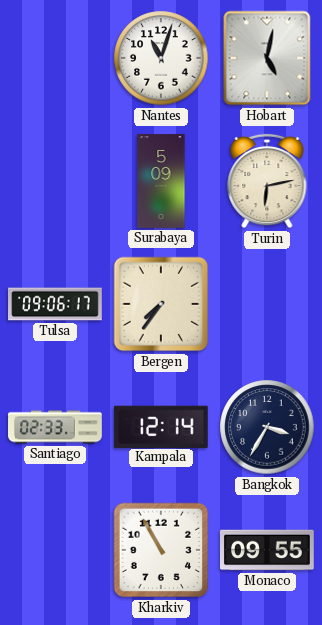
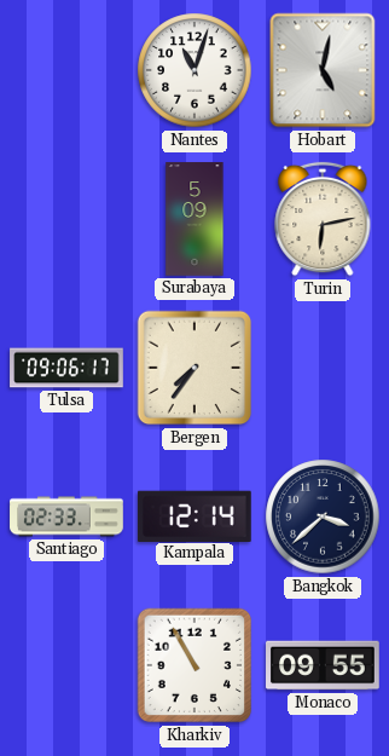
Bangkok: 3:35 -> 3:38 (323, 516)
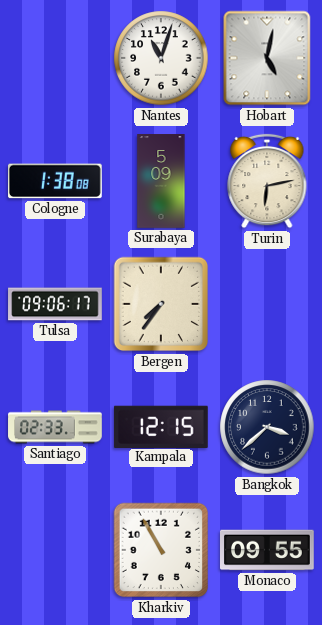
Cologne: none -> 1:38 (56, 181)
Kampala: 12:14 -> 12:15 (161, 426)
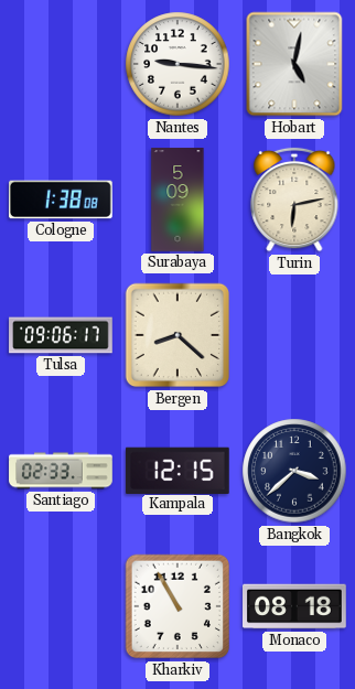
Nantes: 11:03 -> 9:16 (177, 64)
Bergen: 7:36 -> 8:22 (177, 335)
Monaco: 09:55 -> 08:18 (294, 606)
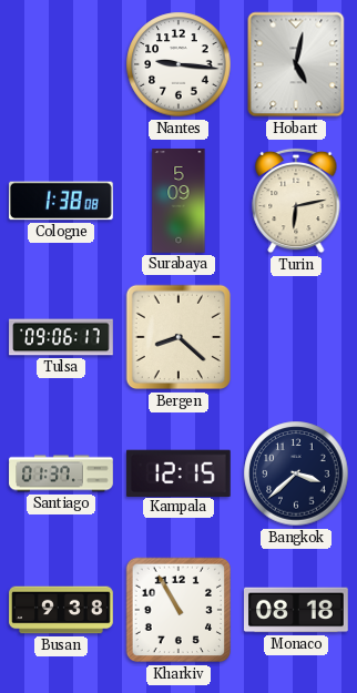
Santiago: 02:33 -> 01:37 (61, 473)
Busan: none -> 9:38 (61, 610)
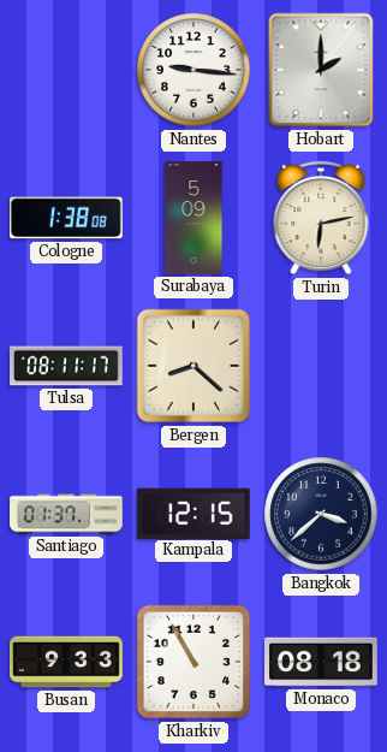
Hobart: 5:02 -> 2:00 (321, 70)
Tulsa: 09:06 -> 08:11 (66, 366)
Busan: 9:38 -> 9:33 (66, 662)
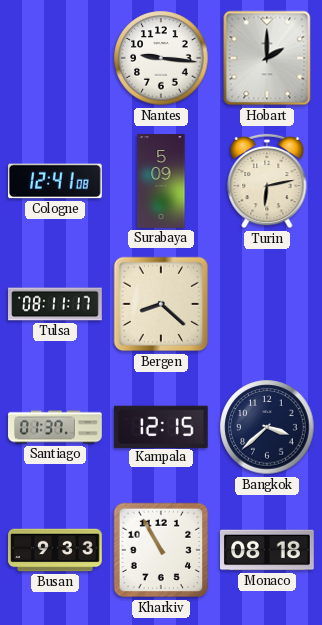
Cologne: 1:38 -> 12:41 (56, 181)
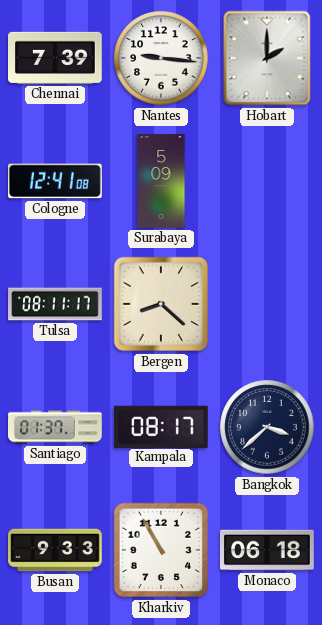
Chennai: none -> 7:39 (56, 58)
Turin: 6:13 -> none (267, 181)
Kampala: 12:15 -> 08:17 (161, 426)
Monaco: 08:18 -> 06:18 (267, 550)
